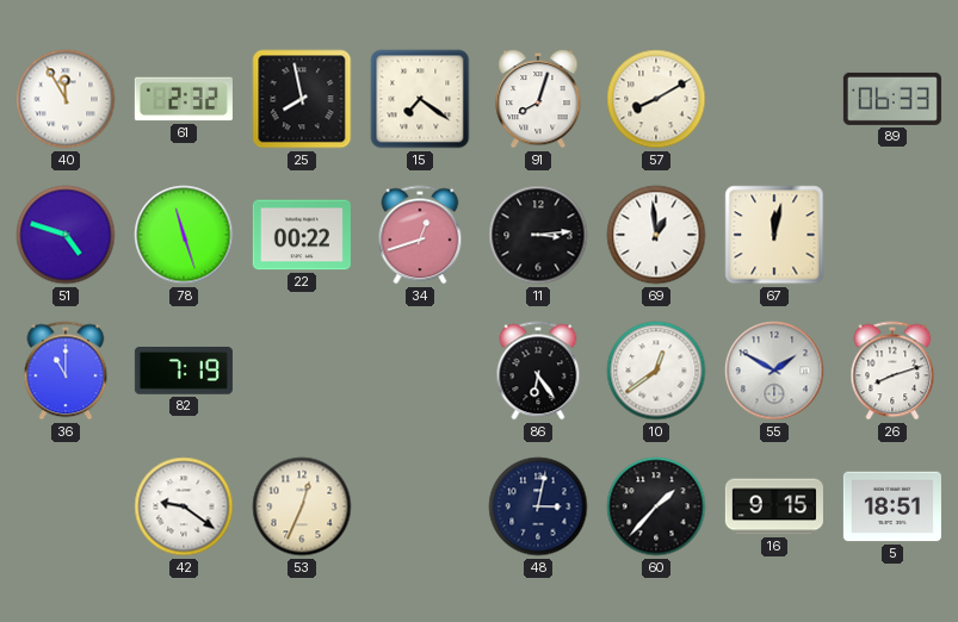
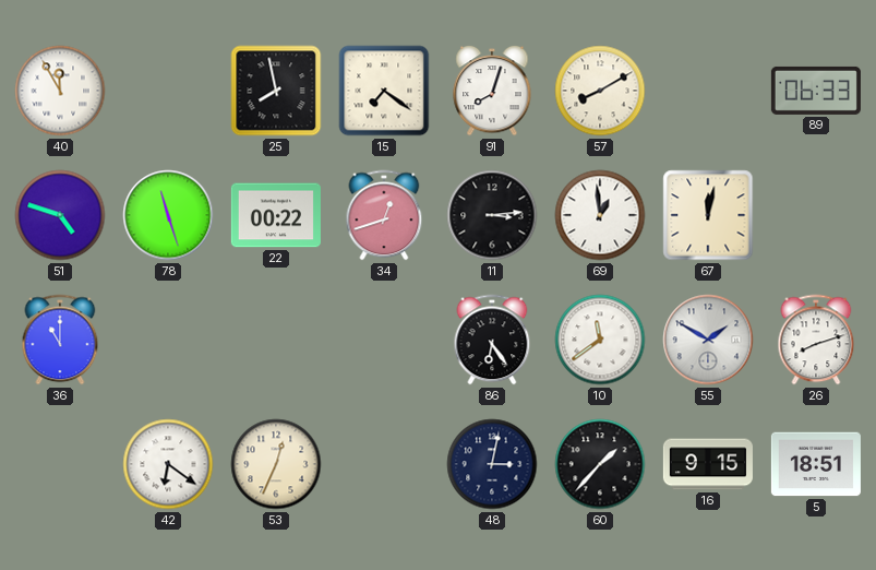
61: 2:32 -> none (184, 99)
82: 7:19 -> none (184, 371)
10: 12:39 -> 11:39 (600, 340)
42: 9:21 -> 6:21 (168, 464)
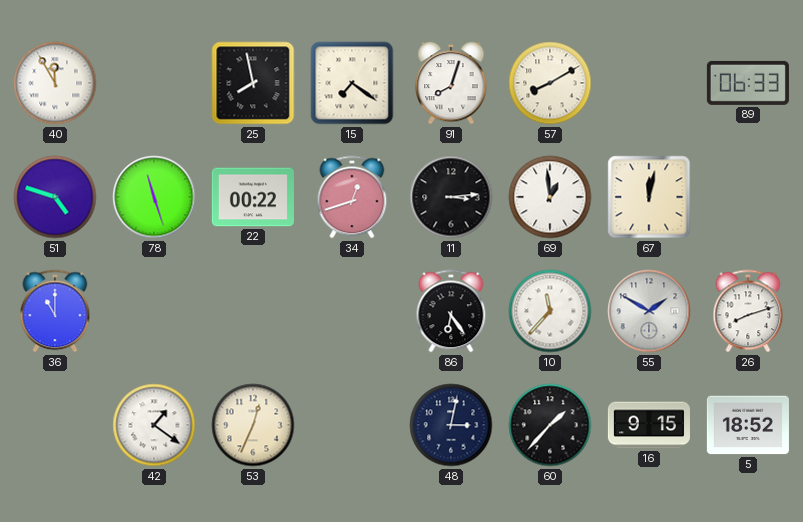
10: 11:39 -> 11:37 (550, 311)
42: 6:21 -> 1:21 (154, 425)
5: 18:51 -> 18:52 (748, 425)
